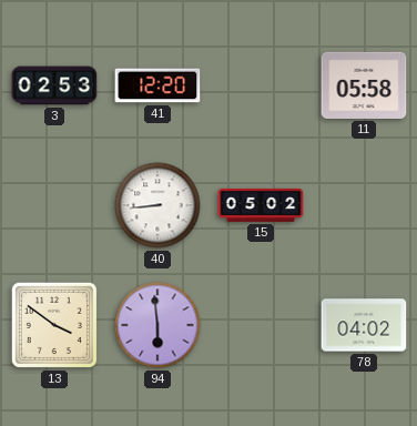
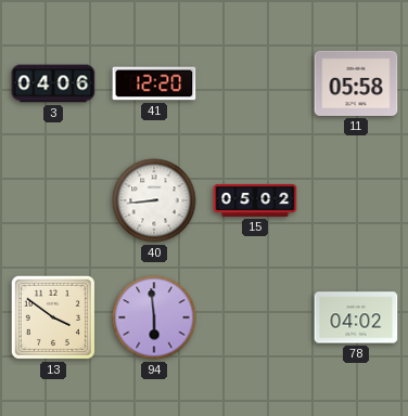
3: 02:53 -> 04:06 (53, 83)
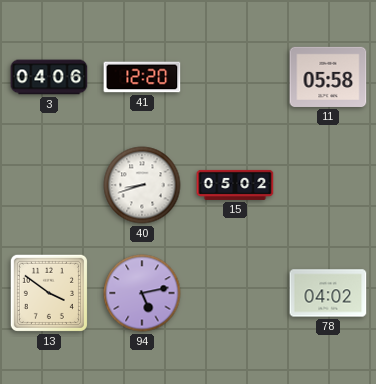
40: 8:44 -> 8:42 (142, 185)
94: 5:59 -> 5:13 (142, 293)
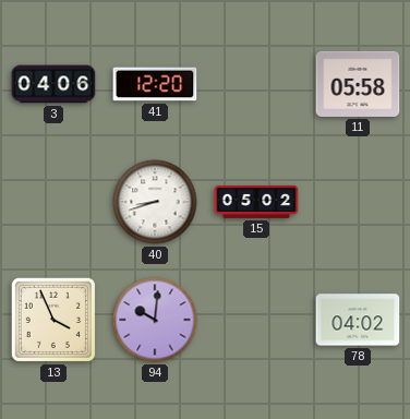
13: 3:51 -> 3:56 (53, 320)
94: 5:13 -> 10:01 (155, 320)
